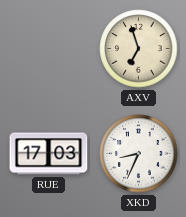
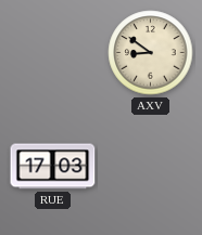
AXV: 6:57 -> 8:51 (151, 53)
XKD: 8:34 -> none (139, 154)
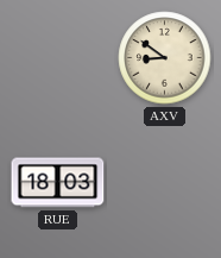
RUE: 17:03 -> 18:03 (58, 183)
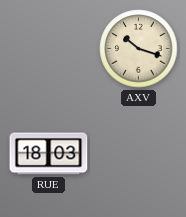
AXV: 8:51 -> 10:18 (139, 49)
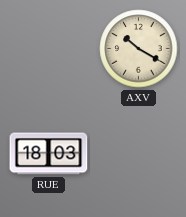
AXV: 10:18 -> 10:20 (139, 49)
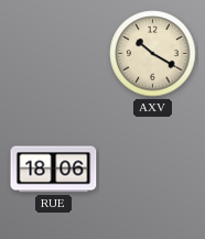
RUE: 18:03 -> 18:06 (54, 170)
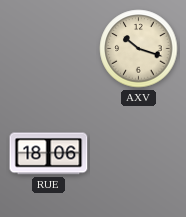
AXV: 10:20 -> 10:18 (139, 49)
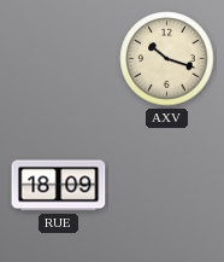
RUE: 18:06 -> 18:09 (59, 186)
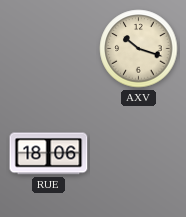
RUE: 18:09 -> 18:06 (49, 154)
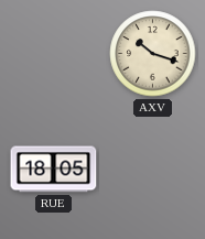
RUE: 18:06 -> 18:05 (54, 170)
